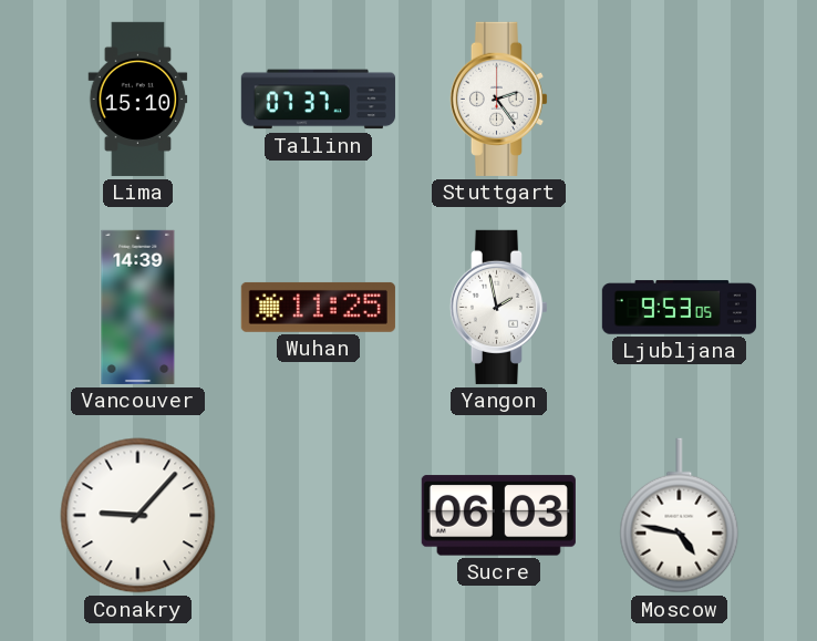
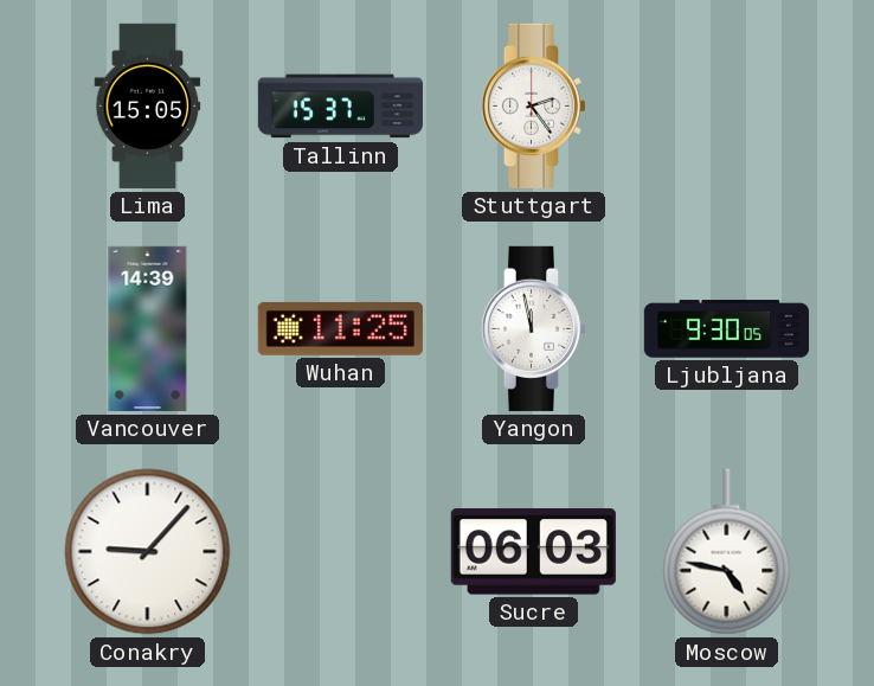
Lima: 15:10 -> 15:05 (148, 105)
Tallinn: 07:37 -> 15:37 (340, 107)
Yangon: 1:58 -> 11:58 (534, 328)
Ljubljana: 9:53 -> 9:30 (726, 329)
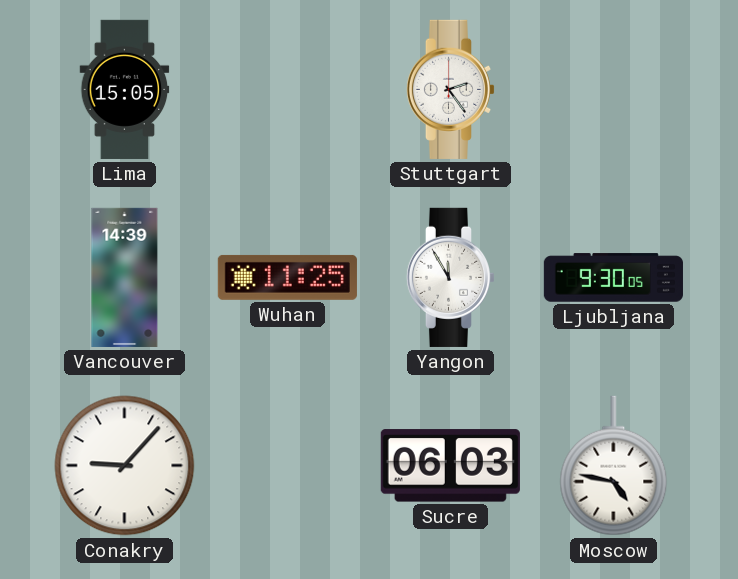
Tallinn: 15:37 -> none (340, 107)
Yangon: 11:58 -> 11:55 (451, 277)
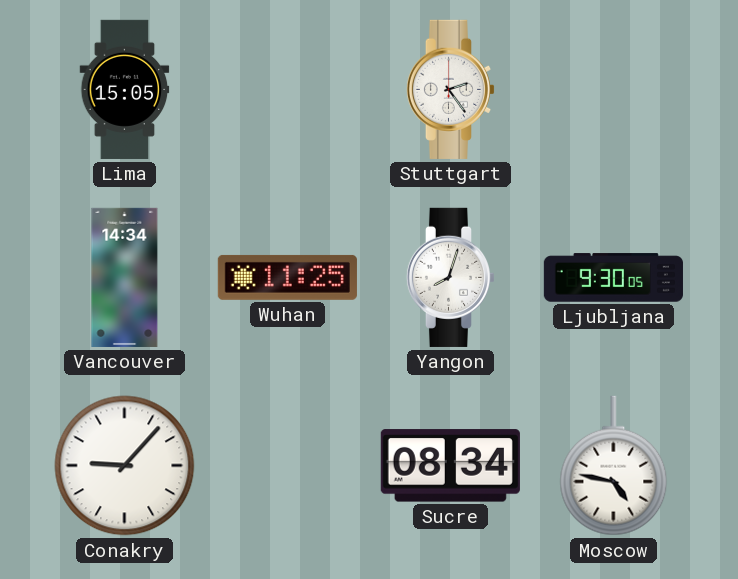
Vancouver: 14:39 -> 14:34 (125, 277)
Yangon: 11:55 -> 8:03 (451, 277)
Sucre: 06:03 -> 08:34 (450, 466)
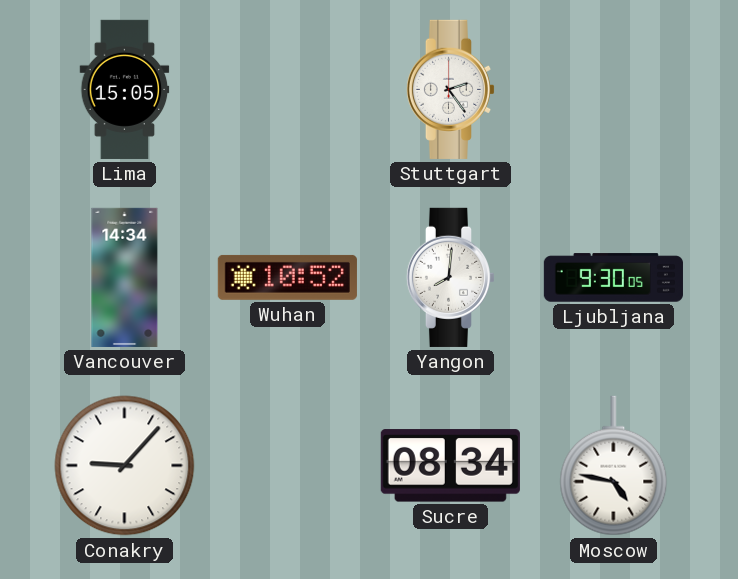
Wuhan: 11:25 -> 10:52 (287, 277)
Yangon: 8:03 -> 8:01 (451, 277)
